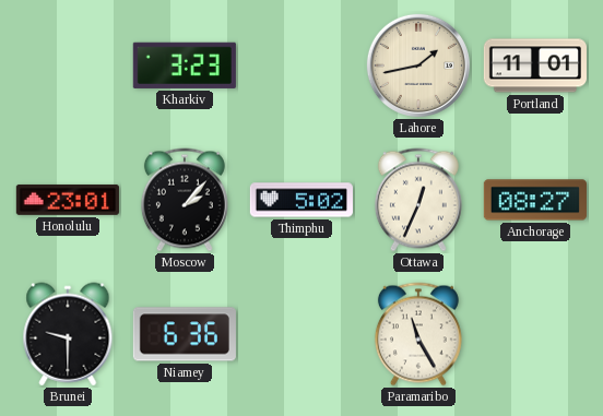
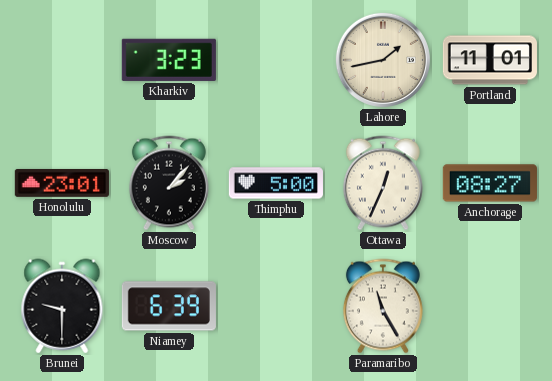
Thimphu: 5:02 -> 5:00 (275, 183)
Niamey: 6:36 -> 6:39 (169, 306)
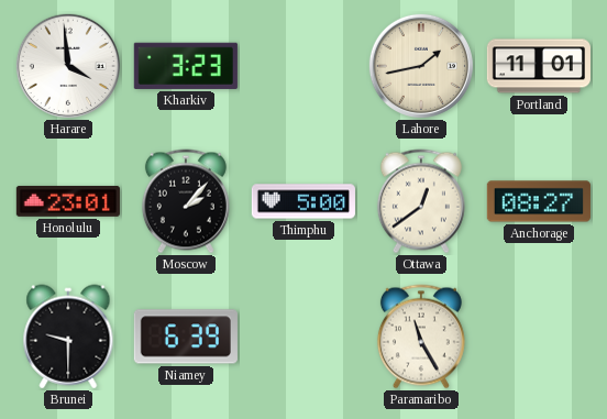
Harare: none -> 3:59 (68, 66)
Ottawa: 12:34 -> 12:39 (421, 201)
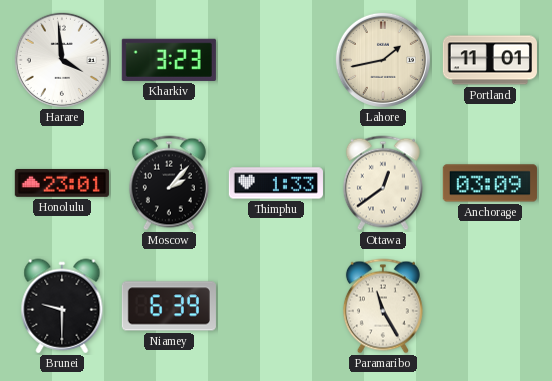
Thimphu: 5:00 -> 1:33 (275, 183)
Anchorage: 08:27 -> 03:09 (490, 183)
